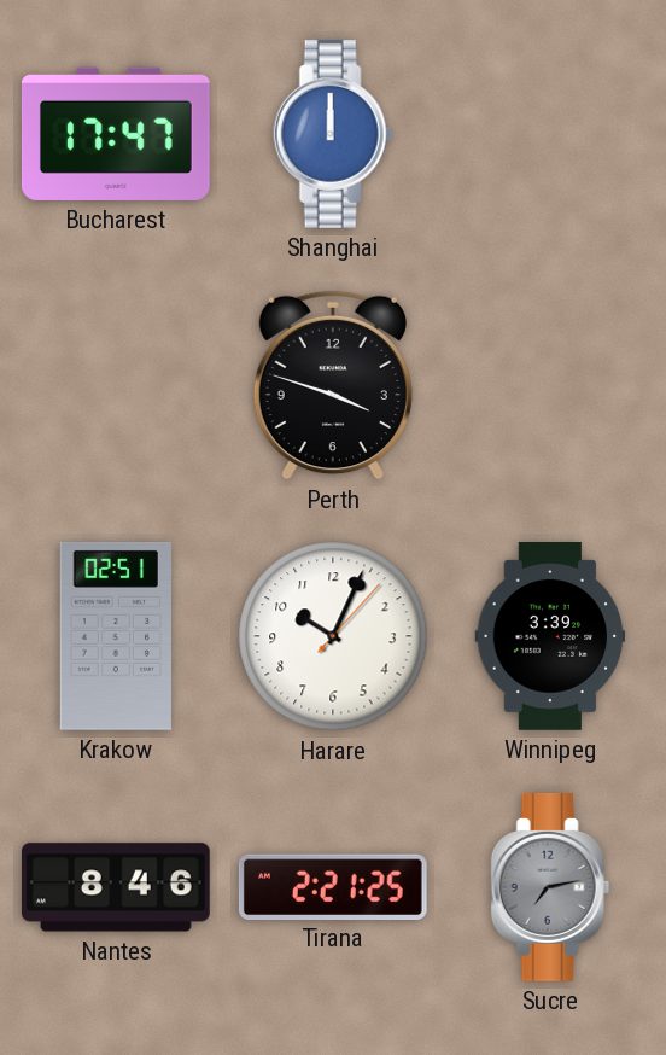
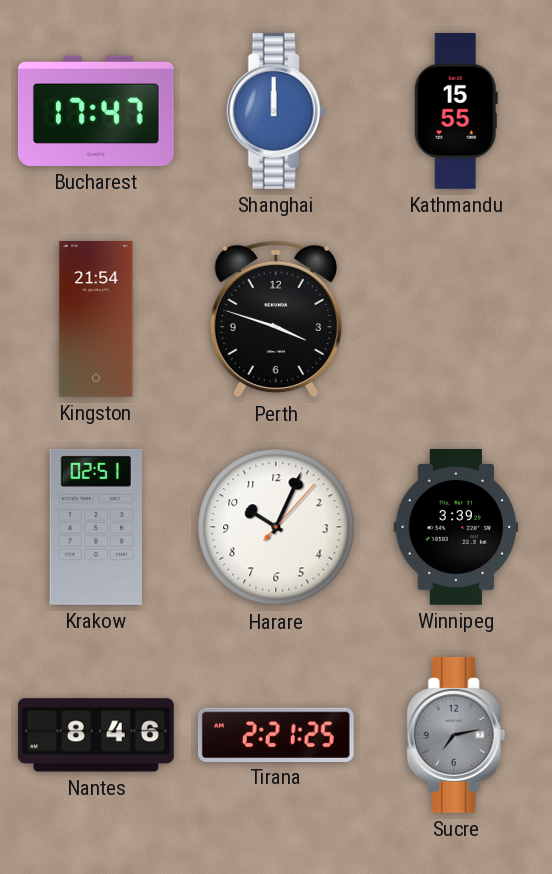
Kathmandu: none -> 15:55 (456, 111)
Kingston: none -> 21:54 (96, 320)
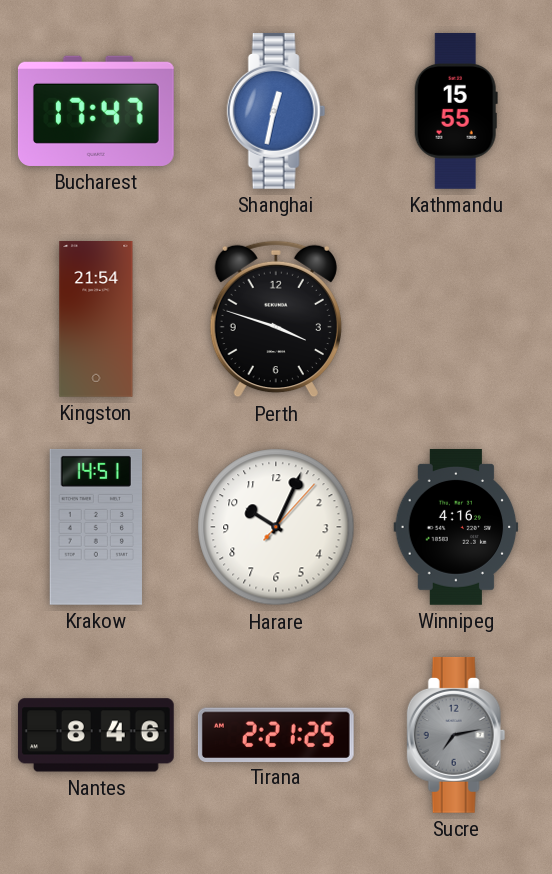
Shanghai: 12:00 -> 12:32 (276, 111)
Krakow: 02:51 -> 14:51 (96, 527)
Winnipeg: 3:39 -> 4:16 (456, 528)
